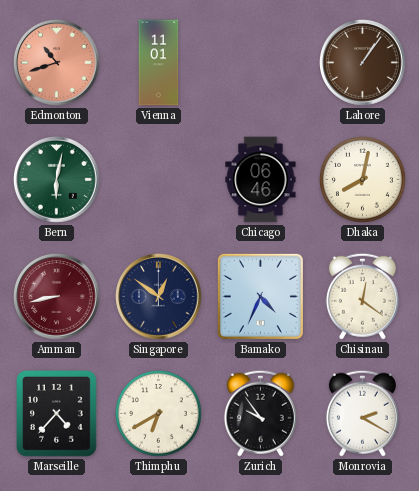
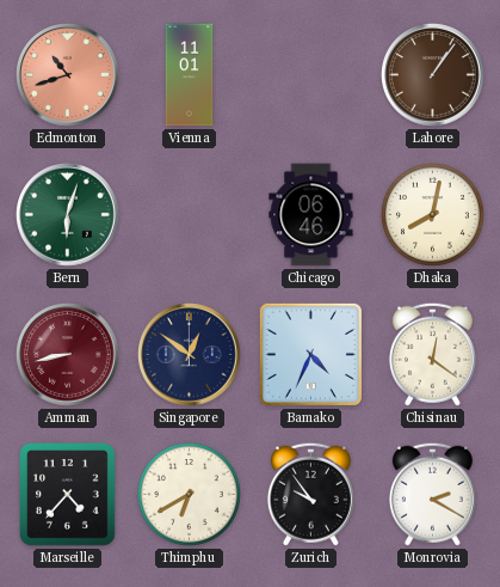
Bern: 6:02 -> 6:03 (68, 215)
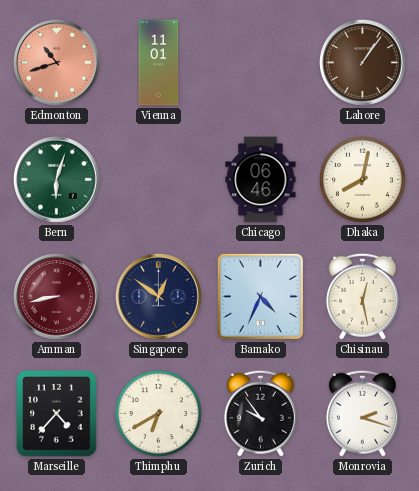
Chisinau: 12:21 -> 12:28 (362, 296)
Monrovia: 2:20 -> 2:18 (362, 413)
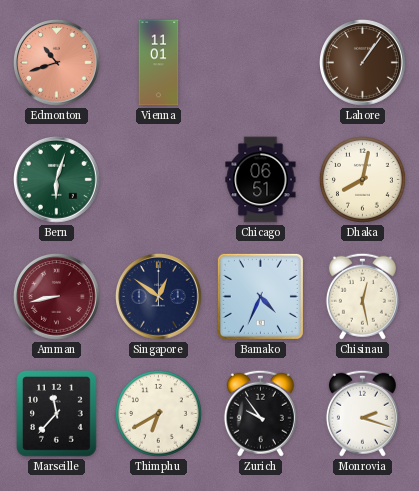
Chicago: 06:46 -> 06:51 (261, 180)
Marseille: 4:37 -> 11:37 (57, 414)
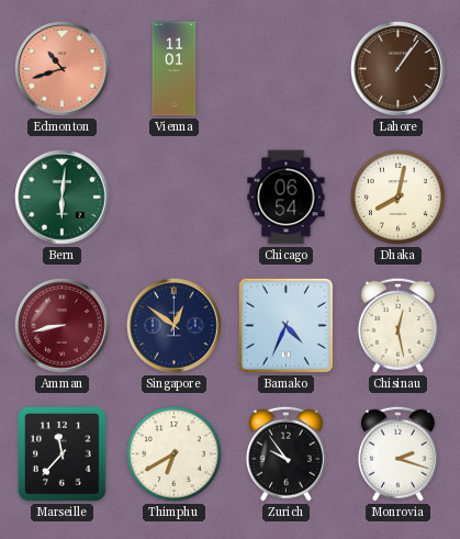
Bern: 6:03 -> 6:01 (63, 198)
Chicago: 06:51 -> 06:54 (287, 198)
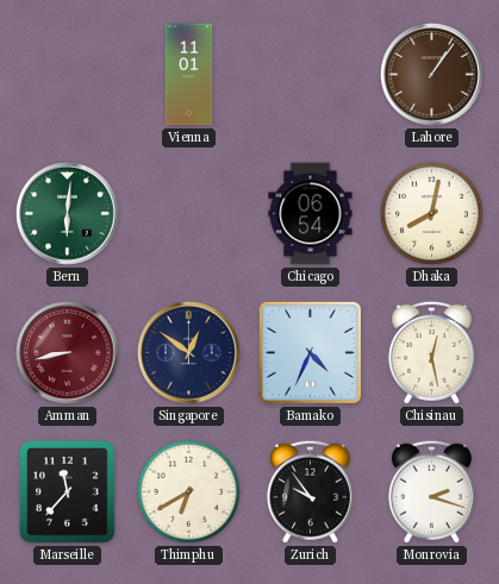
Edmonton: 10:42 -> none (63, 69)
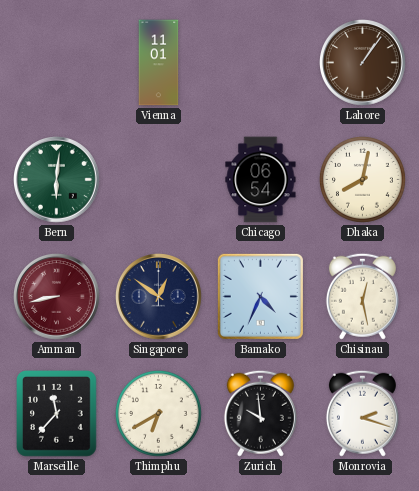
Zurich: 9:54 -> 9:59 (260, 413)
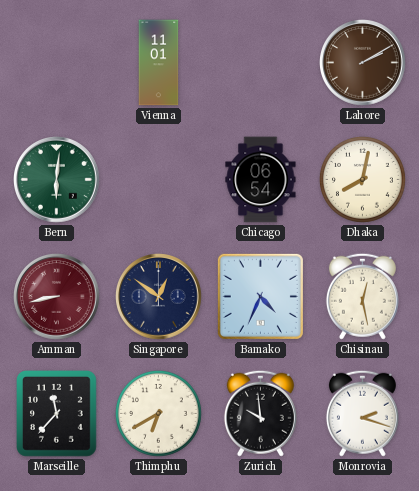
Lahore: 1:06 -> 2:10 (363, 63)
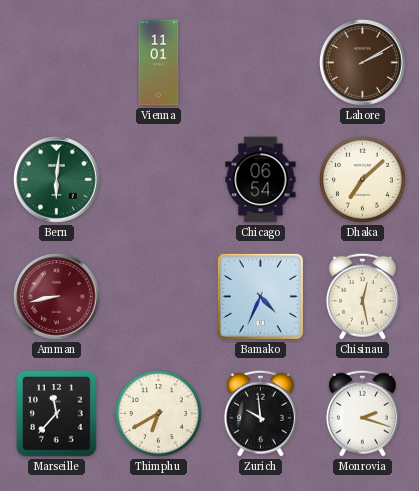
Dhaka: 8:02 -> 7:08 (363, 180)
Singapore: 12:51 -> none (159, 297)
